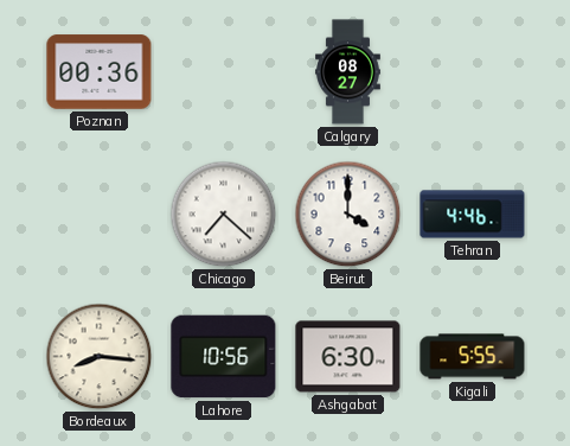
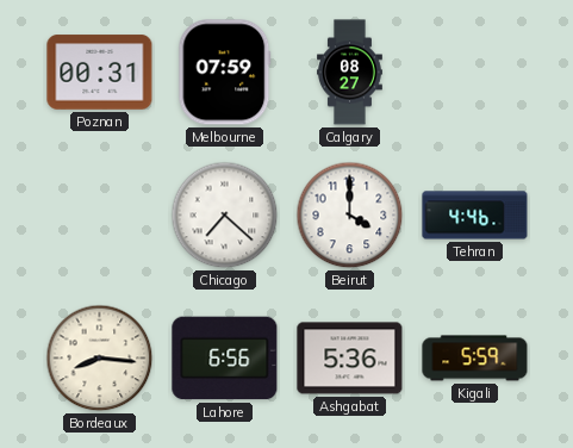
Poznan: 00:36 -> 00:31 (100, 73)
Melbourne: none -> 07:59 (225, 73)
Lahore: 10:56 -> 6:56 (225, 359)
Ashgabat: 6:30 -> 5:36 (350, 359)
Kigali: 5:55 -> 5:59 (475, 359)
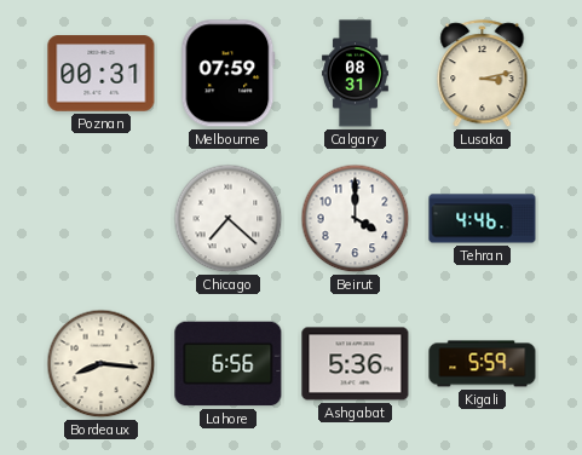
Calgary: 08:27 -> 08:31 (356, 74)
Lusaka: none -> 3:13 (483, 74)
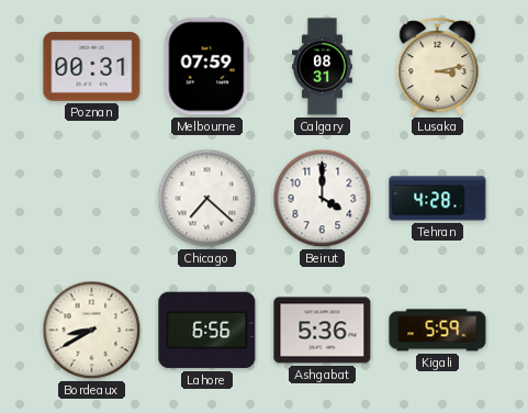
Tehran: 4:46 -> 4:28 (438, 199)
Bordeaux: 8:16 -> 8:40 (92, 331)
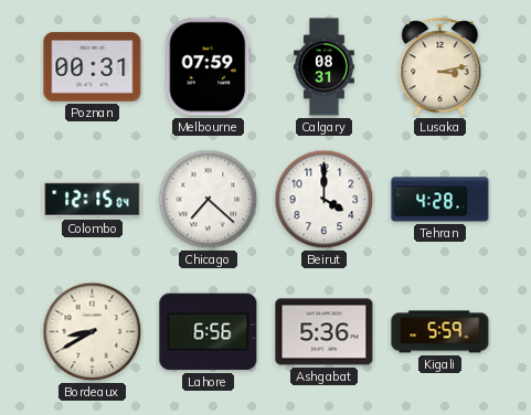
Colombo: none -> 12:15 (93, 200)
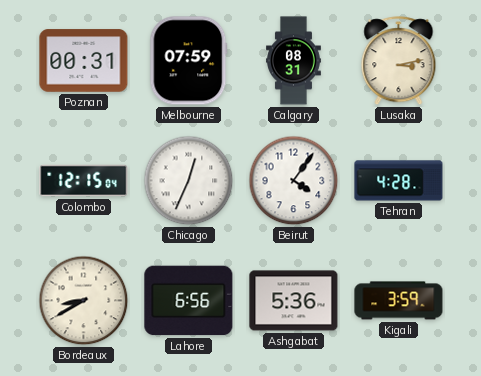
Chicago: 7:22 -> 12:34 (189, 181)
Beirut: 4:00 -> 4:06 (294, 181)
Kigali: 5:59 -> 3:59 (399, 301)
